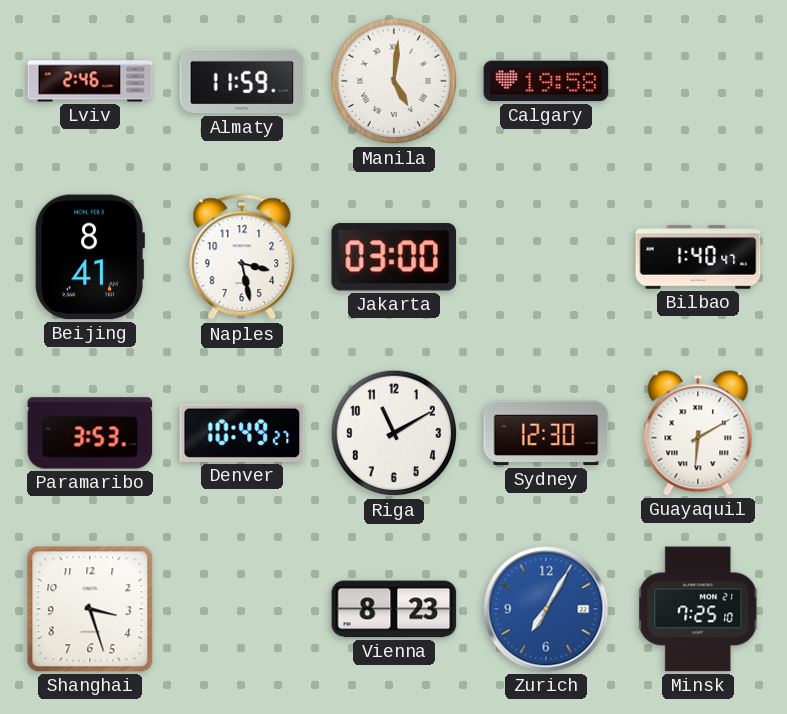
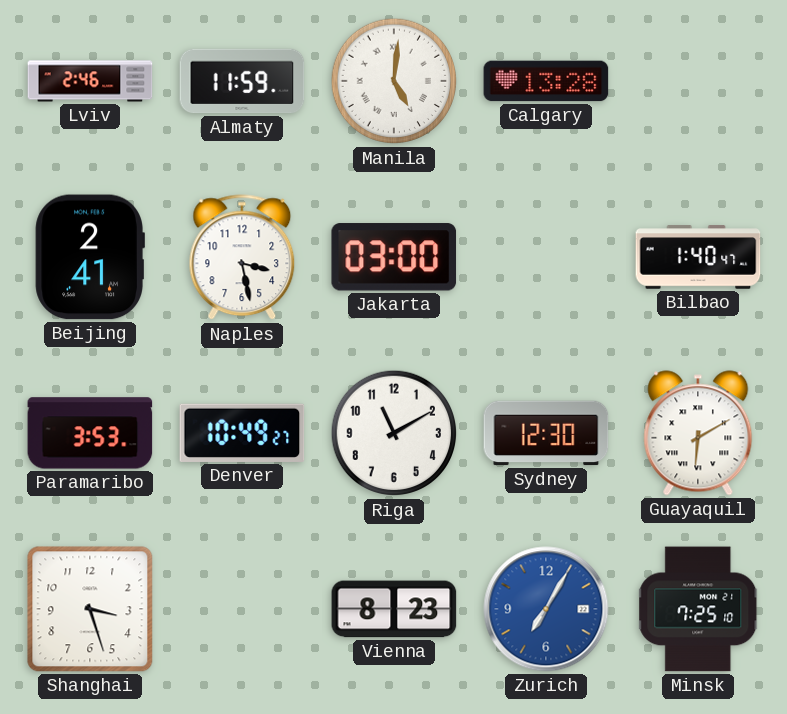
Calgary: 19:58 -> 13:28 (546, 81)
Beijing: 8:41 -> 2:41 (90, 257)
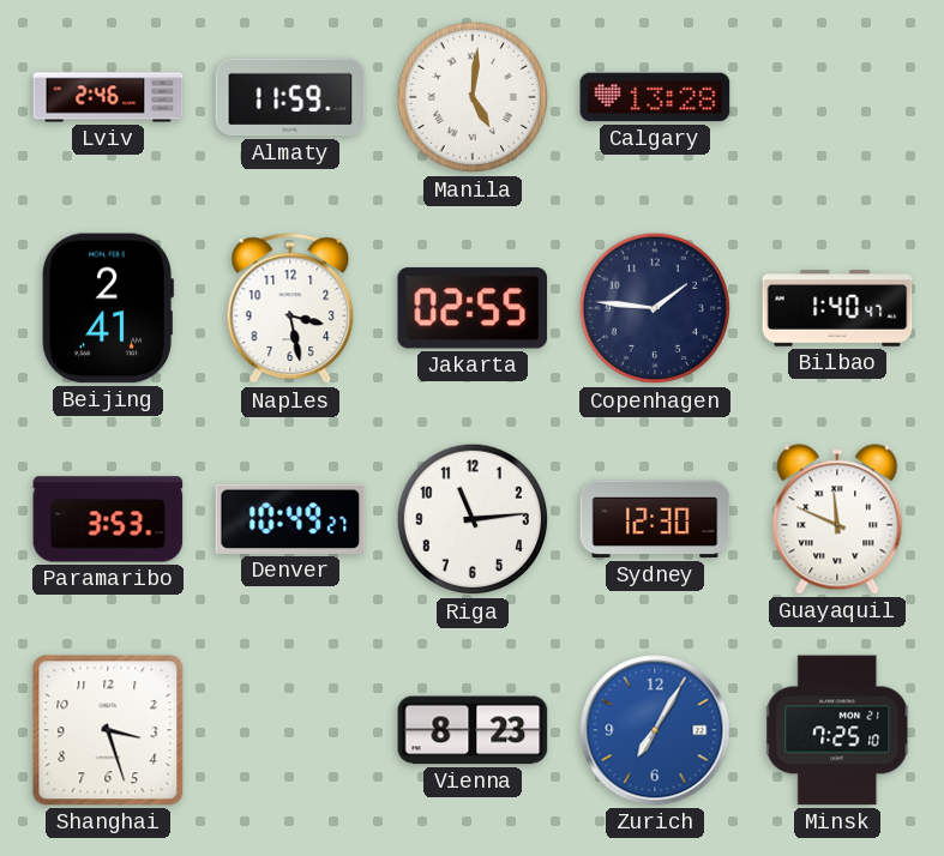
Jakarta: 03:00 -> 02:55 (473, 308)
Copenhagen: none -> 1:46 (655, 308)
Riga: 11:10 -> 11:14 (473, 519)
Guayaquil: 6:10 -> 11:49 (837, 519)
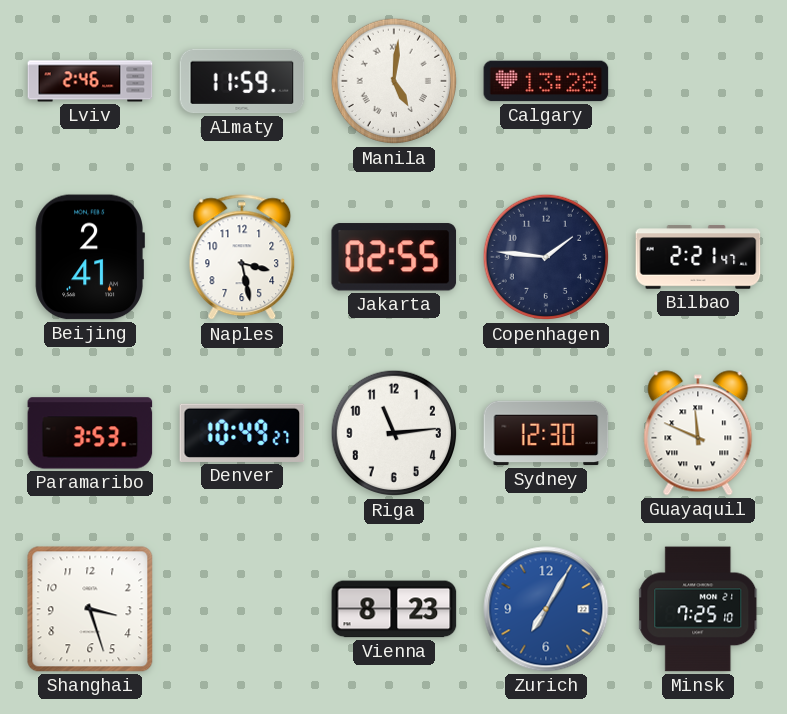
Bilbao: 1:40 -> 2:21 (698, 257)
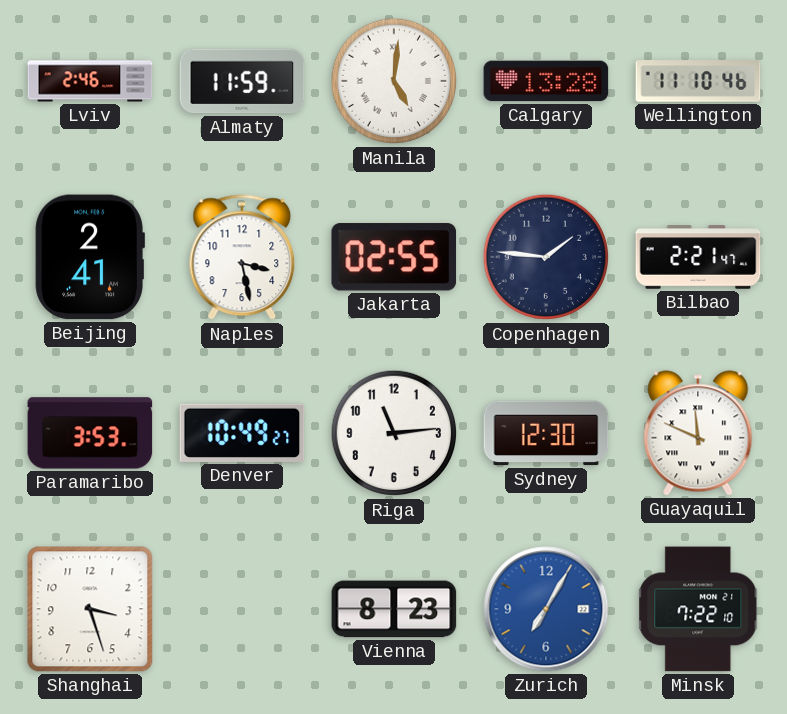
Wellington: none -> 11:10 (698, 81)
Minsk: 7:25 -> 7:22 (699, 609)
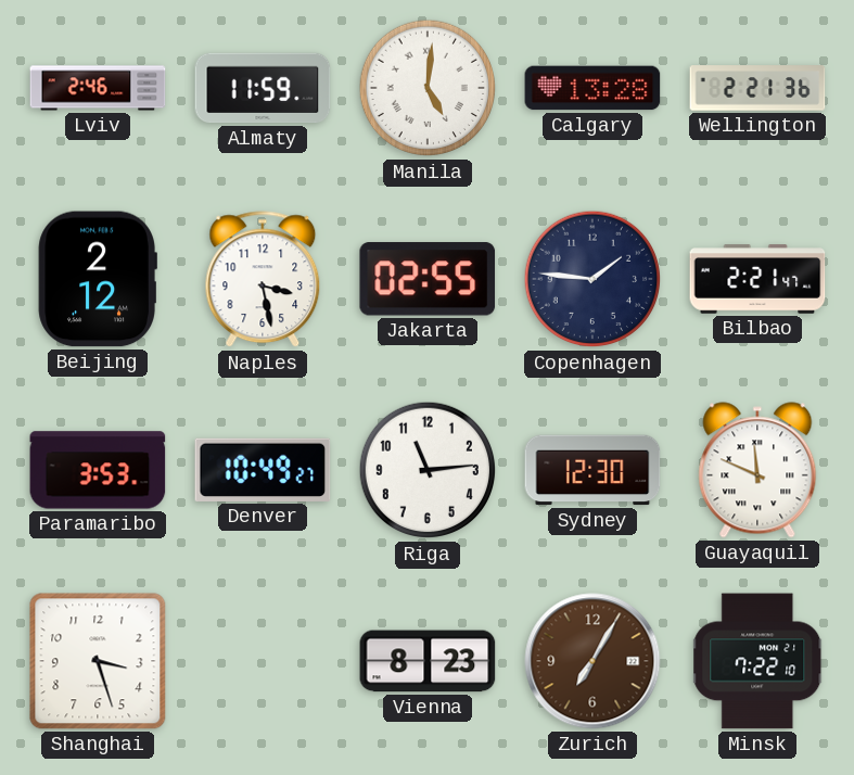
Wellington: 11:10 -> 2:21 (757, 88)
Beijing: 2:41 -> 2:12 (98, 279)
Zurich dial: blue -> brown (592, 661)
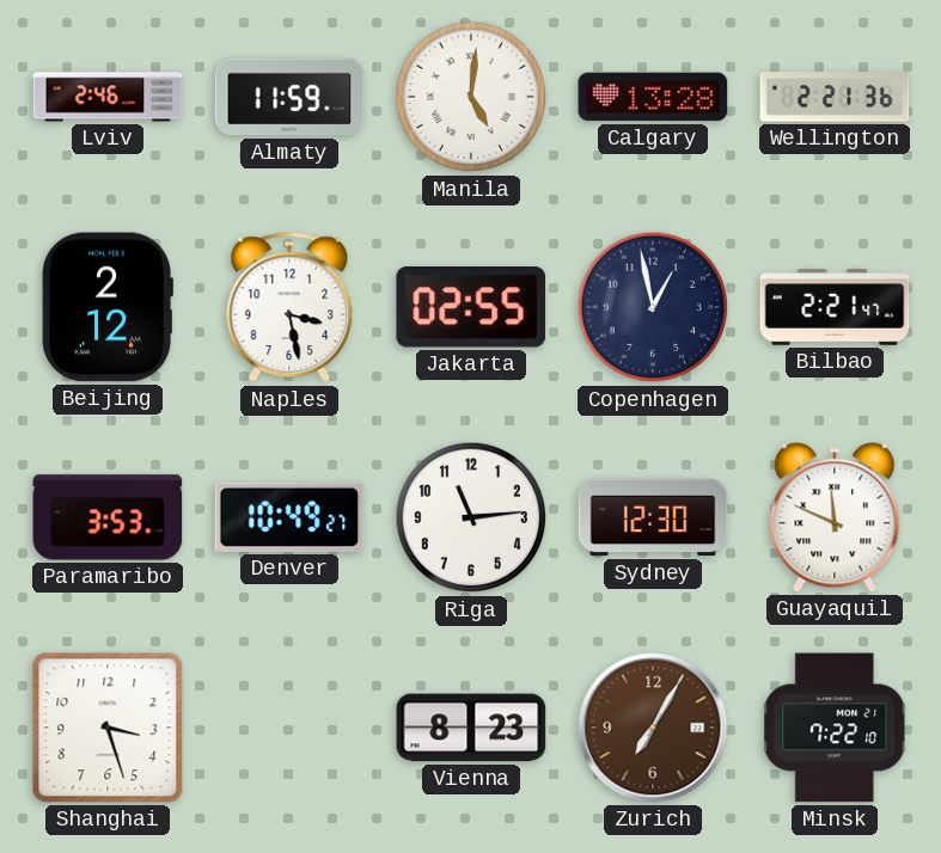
Copenhagen: 1:46 -> 12:58 (653, 307)
